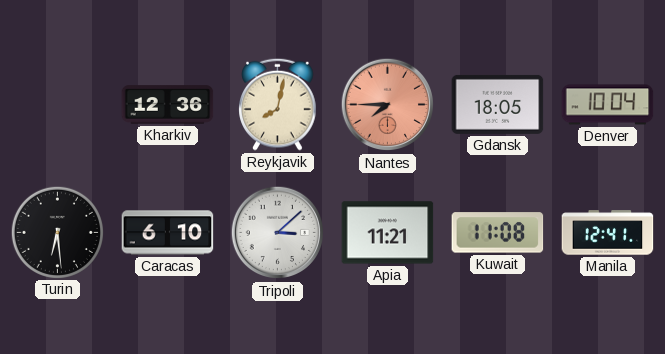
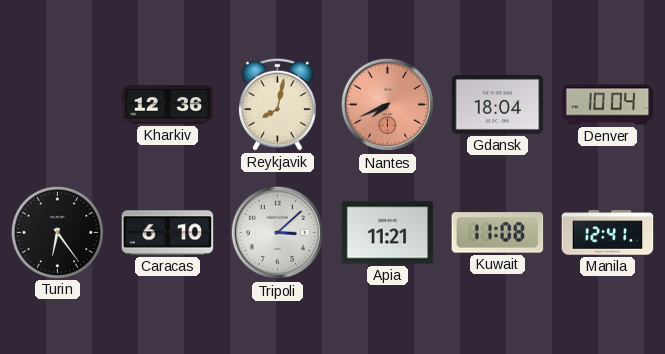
Nantes: 7:45 -> 7:41 (388, 105)
Gdansk: 18:05 -> 18:04 (498, 104)
Turin: 6:29 -> 6:24 (57, 232)
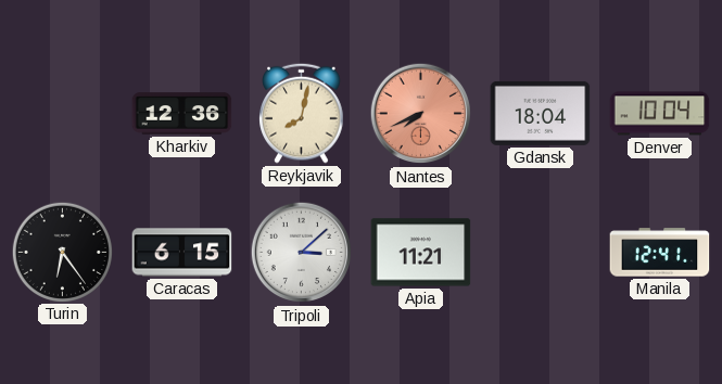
Caracas: 6:10 -> 6:15 (182, 253)
Kuwait: 11:08 -> none (498, 233)
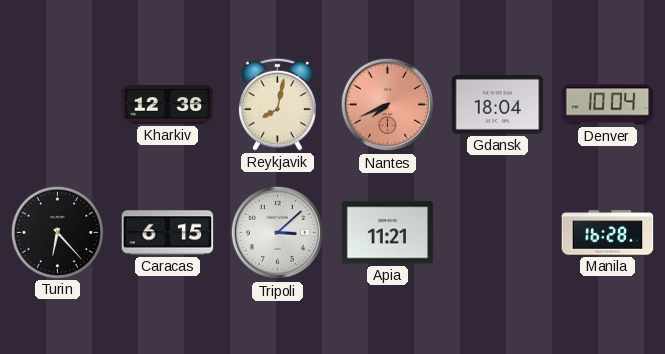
Turin: 6:24 -> 6:23 (57, 232)
Manila: 12:41 -> 16:28 (608, 233)
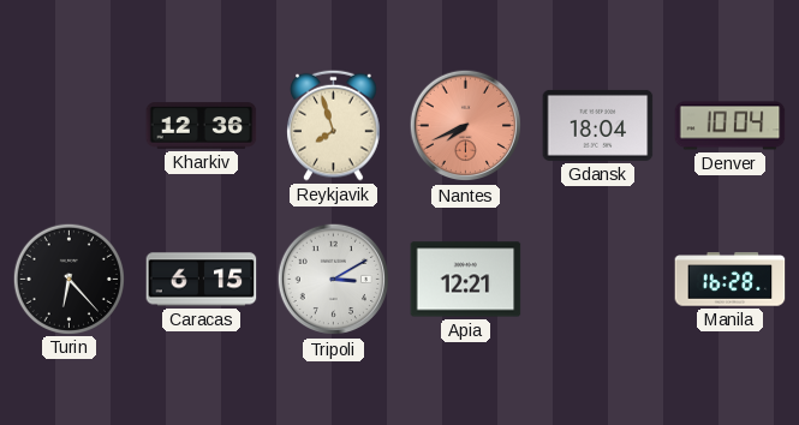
Reykjavik: 8:02 -> 7:57 (334, 125)
Tripoli: 3:08 -> 3:10 (334, 280)
Apia: 11:21 -> 12:21 (466, 280)
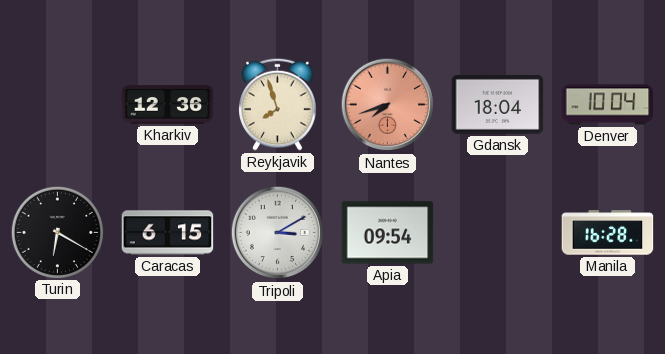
Nantes: 7:41 -> 7:42 (388, 105)
Turin: 6:23 -> 6:20 (57, 232)
Apia: 12:21 -> 09:54 (388, 233)
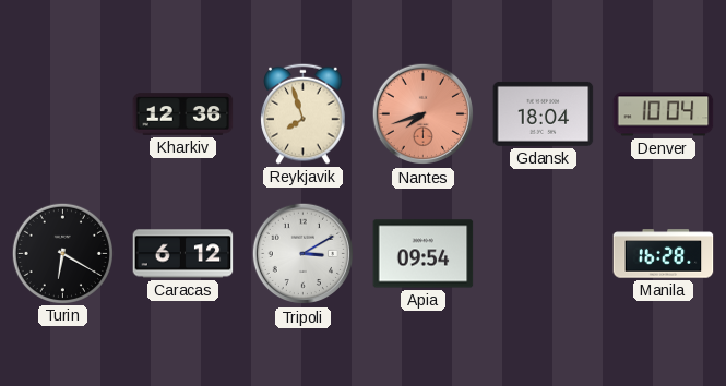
Caracas: 6:15 -> 6:12 (183, 254)
